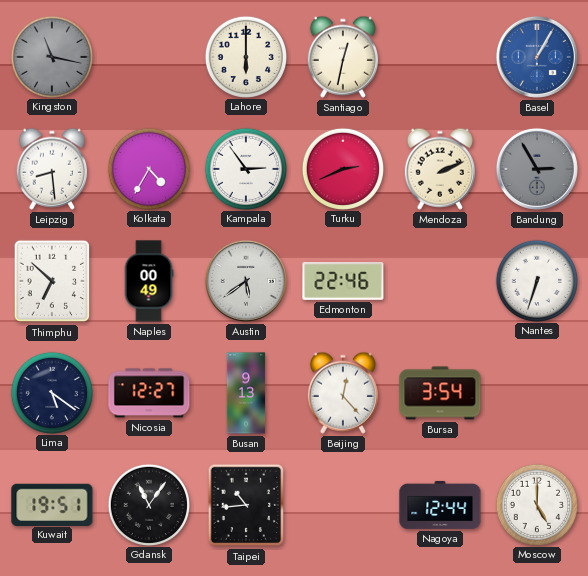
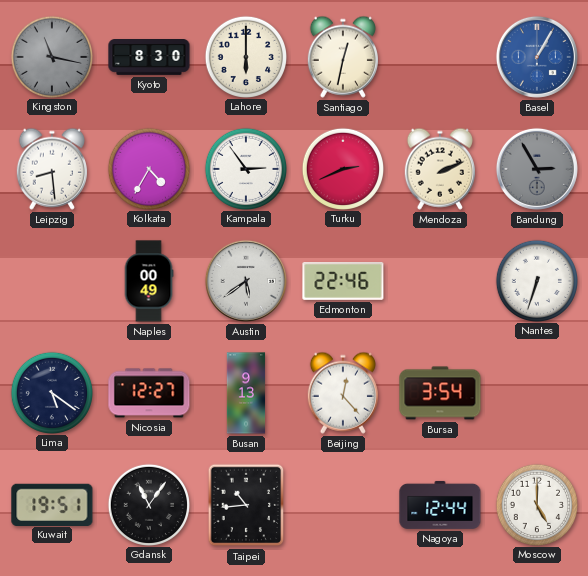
Kyoto: none -> 8:30 (149, 58)
Thimphu: 6:52 -> none (52, 281)
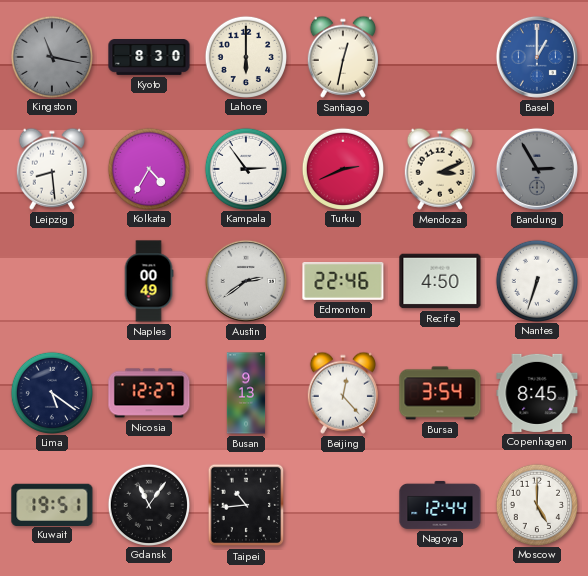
Basel: 1:05 -> 1:00 (537, 57)
Mendoza: 2:11 -> 3:11 (440, 169)
Austin: 5:39 -> 2:39 (246, 281)
Recife: none -> 4:50 (440, 281)
Copenhagen: none -> 8:45 (537, 393)
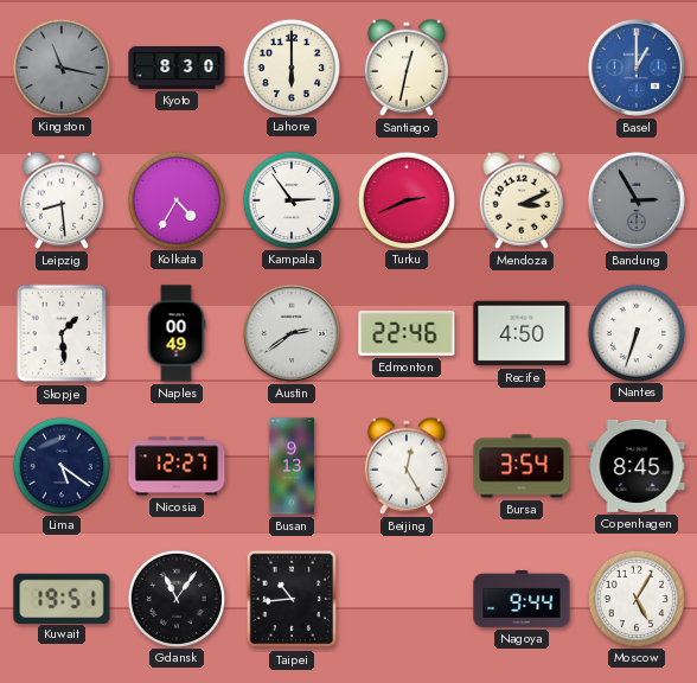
Skopje: none -> 1:29 (62, 333)
Beijing: 12:23 -> 12:25 (407, 466)
Nagoya: 12:44 -> 9:44 (522, 599)
Moscow: 5:00 -> 5:05 (635, 598)
